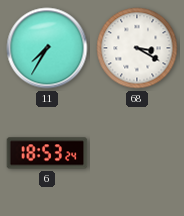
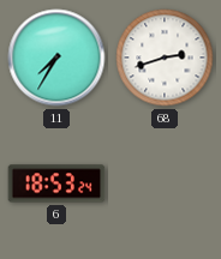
68: 3:20 -> 2:42 (165, 58)
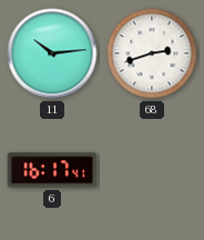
11: 7:35 -> 10:14 (52, 53)
6: 18:53 -> 16:17 (52, 170)
